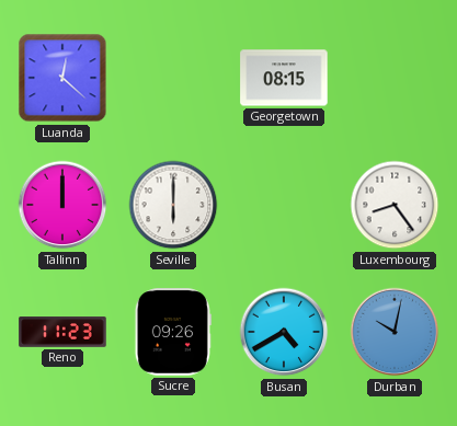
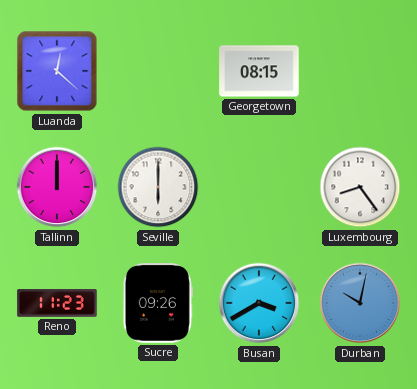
Busan: 4:40 -> 3:40 (259, 303)
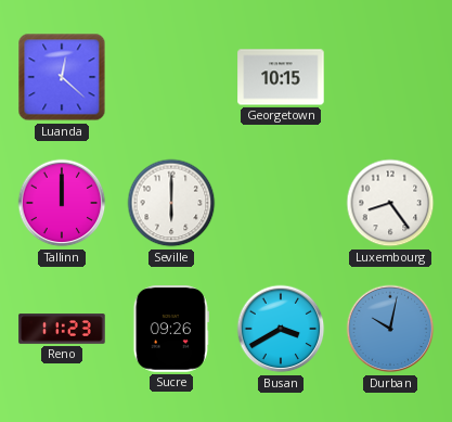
Georgetown: 08:15 -> 10:15 (281, 77)
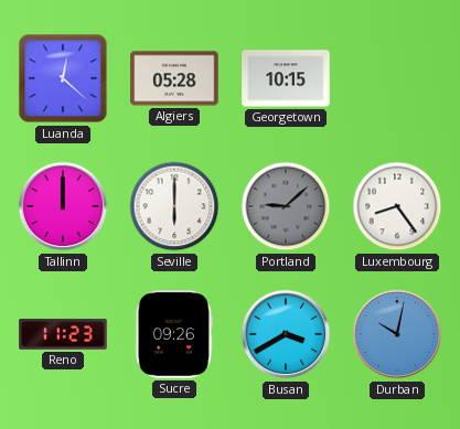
Algiers: none -> 05:28 (174, 78)
Portland: none -> 9:08 (286, 206)
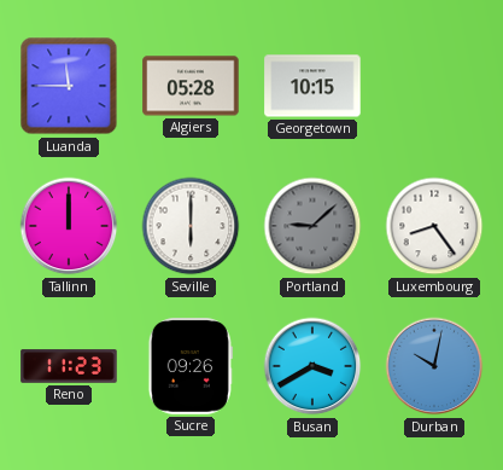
Luanda: 12:22 -> 11:45 (69, 86)
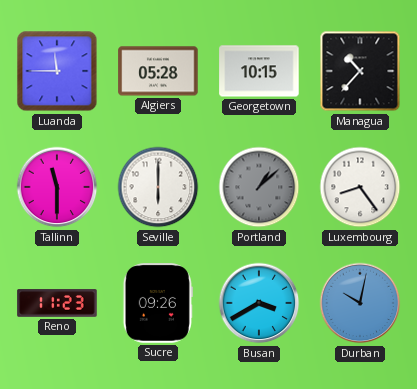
Managua: none -> 10:37 (360, 71)
Tallinn: 12:00 -> 11:30 (57, 187)
Portland: 9:08 -> 1:08 (259, 187)
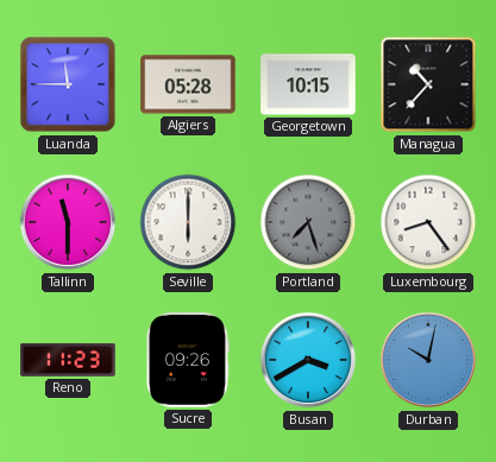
Portland: 1:08 -> 7:27 (308, 222)
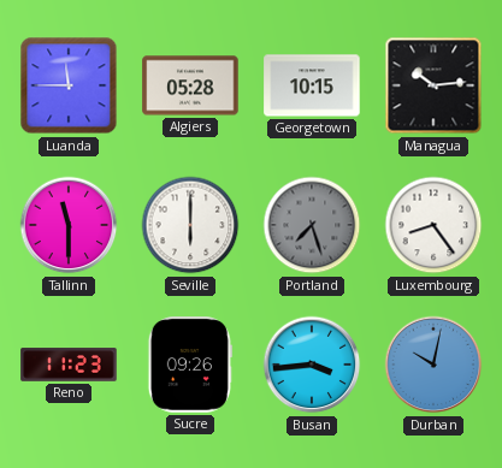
Managua: 10:37 -> 10:14 (433, 85)
Busan: 3:40 -> 3:44 (312, 365)
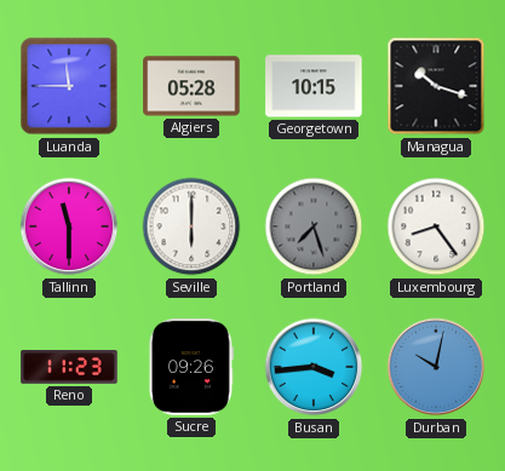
Managua: 10:14 -> 10:18 (436, 86)
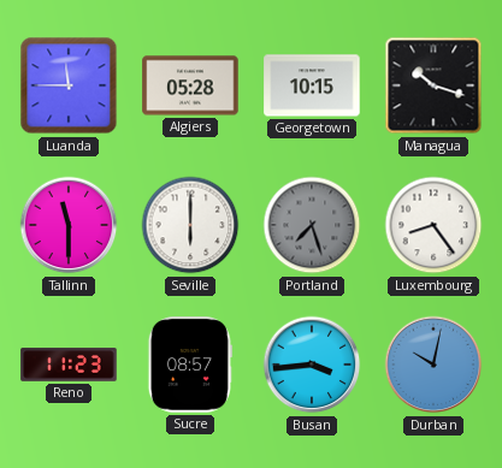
Sucre: 09:26 -> 08:57 (190, 365)
